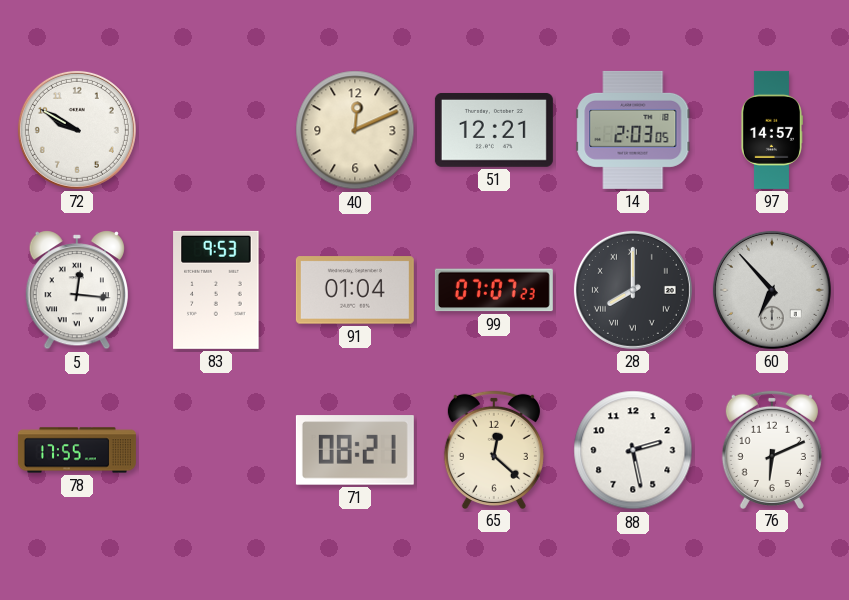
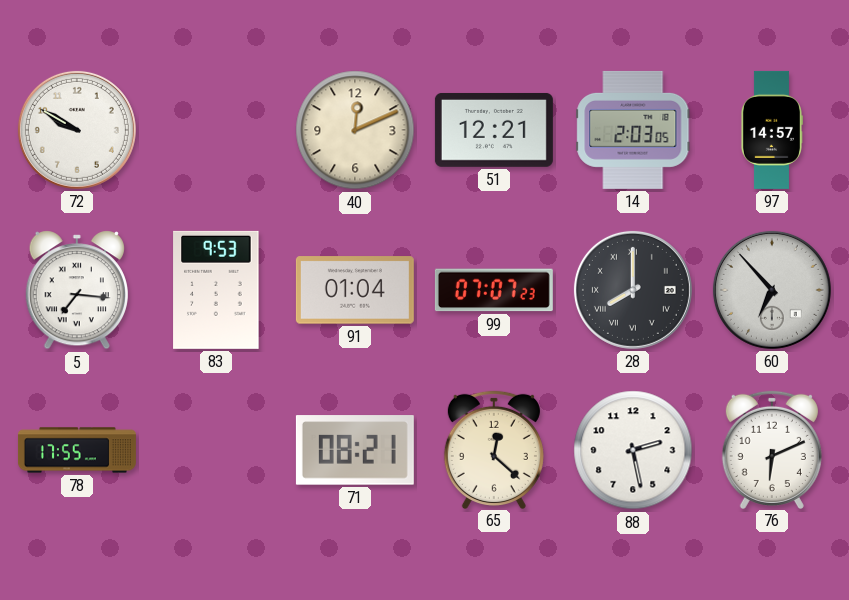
5: 12:16 -> 7:16 (77, 290)
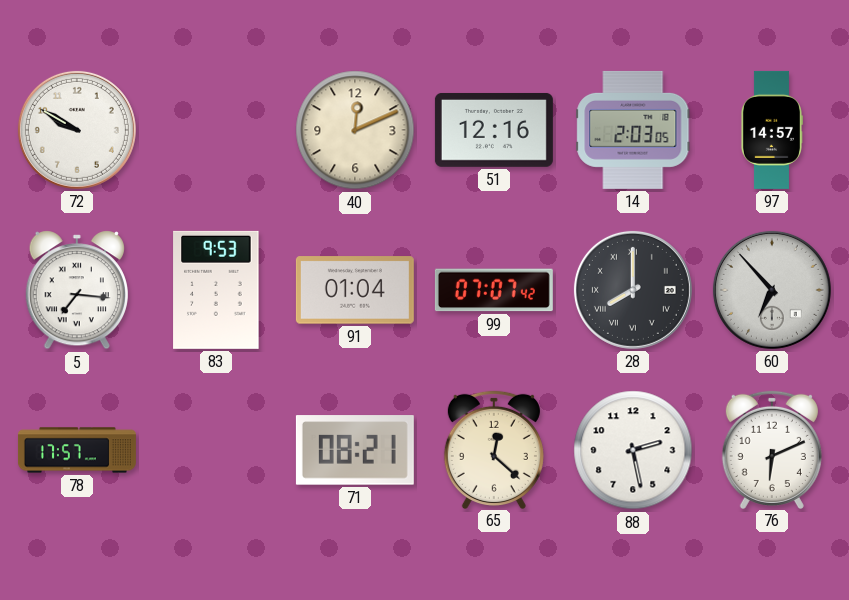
51: 12:21 -> 12:16 (494, 130)
99: 07:07:23 -> 07:07:42 (494, 290)
78: 17:55 -> 17:57 (77, 450)
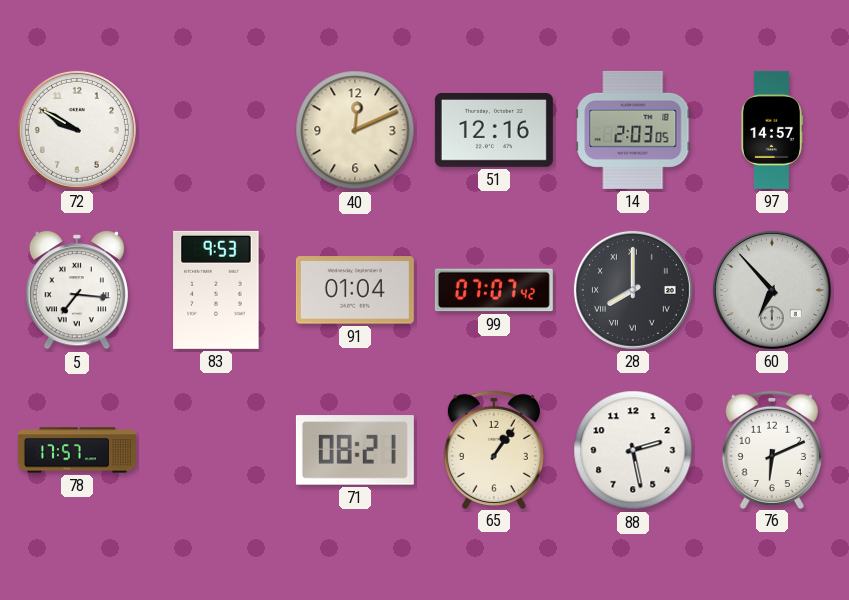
65: 12:22 -> 1:06 (494, 449)
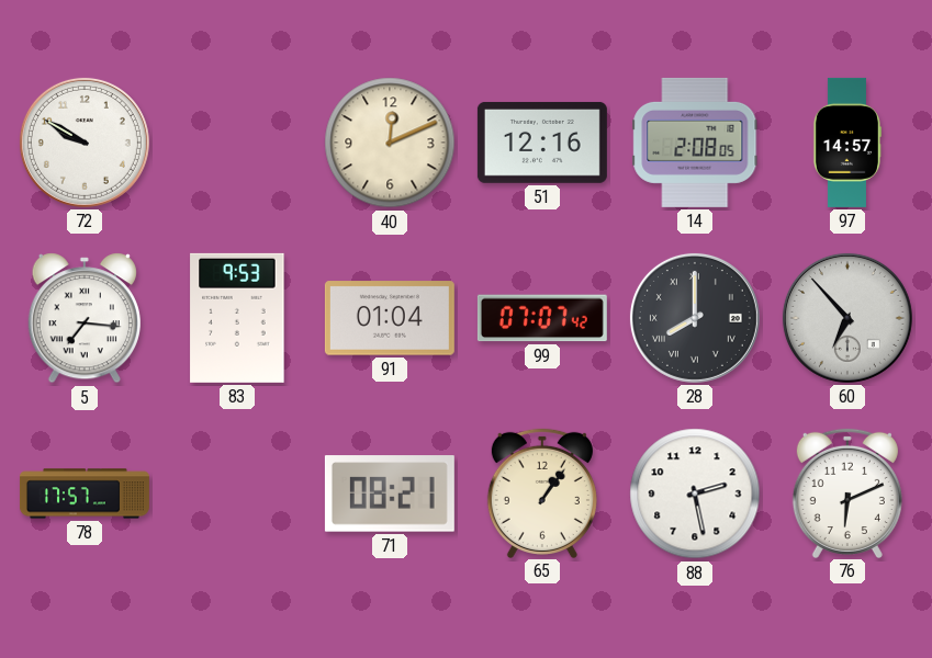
14: 2:03 -> 2:08 (695, 143)
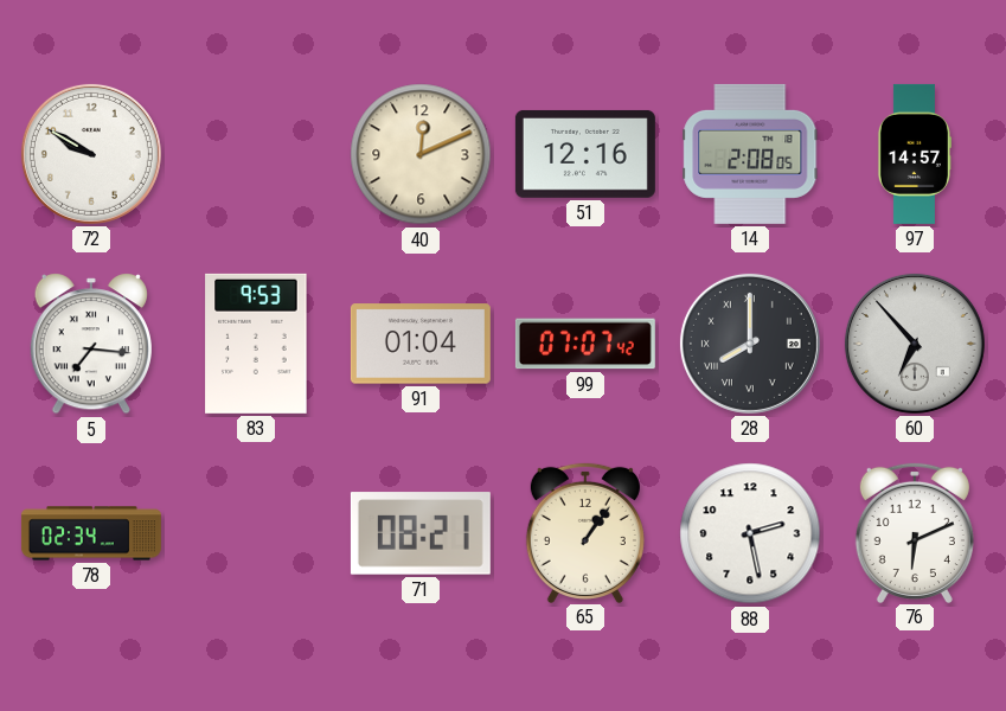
78: 17:57 -> 02:34 (91, 533)
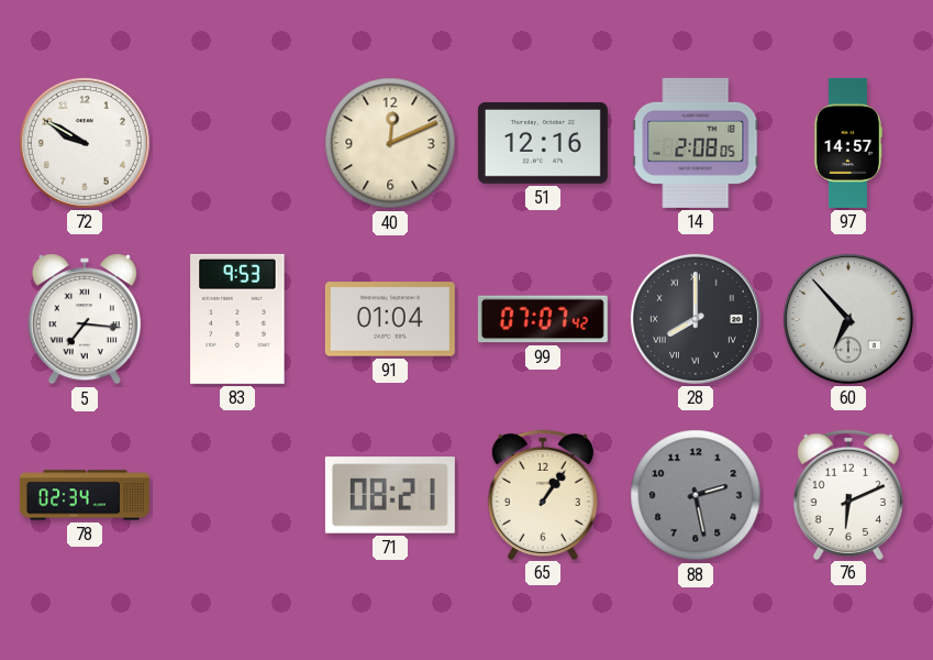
88 dial: white -> grey (696, 495)
